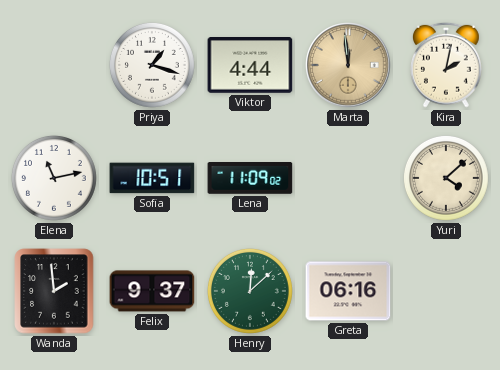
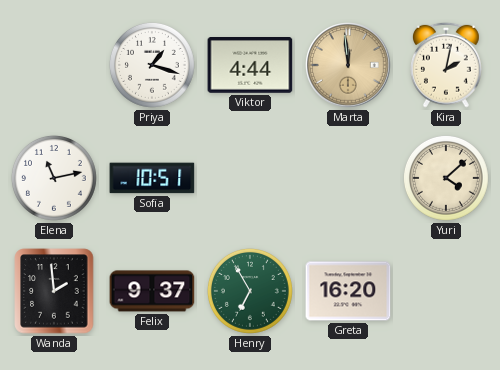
Lena: 11:09 -> none (250, 179)
Henry: 12:08 -> 6:55 (250, 291)
Greta: 06:16 -> 16:20 (348, 291)
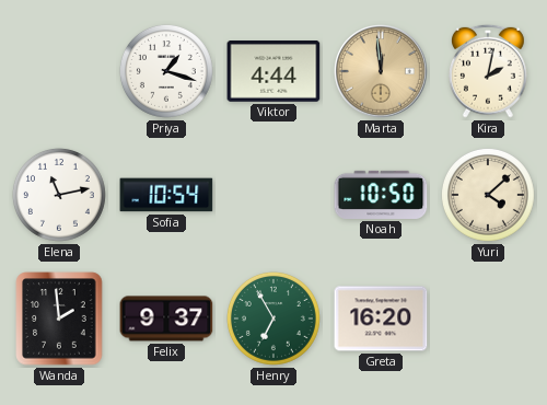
Sofia: 10:51 -> 10:54 (166, 195)
Noah: none -> 10:50 (381, 195)
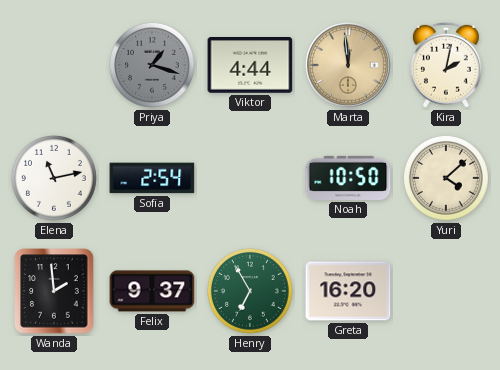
Priya dial: white -> grey (152, 65)
Sofia: 10:54 -> 2:54 (152, 178)
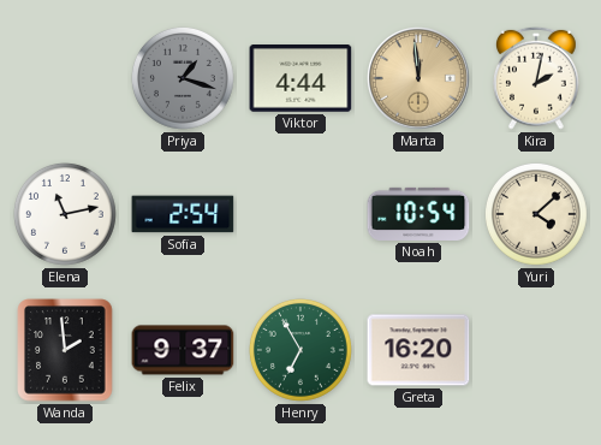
Noah: 10:50 -> 10:54 (418, 214)
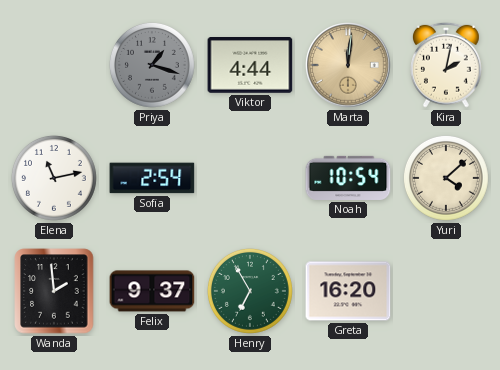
Marta: 11:59 -> 12:01 (348, 65)
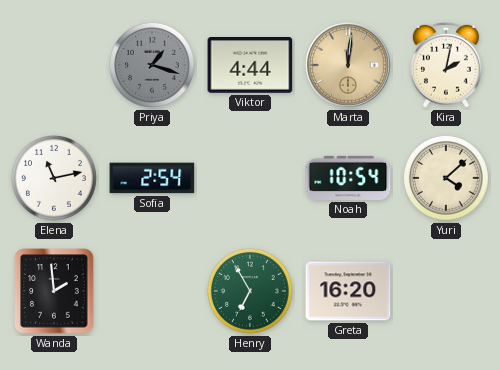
Felix: 9:37 -> none (152, 291)
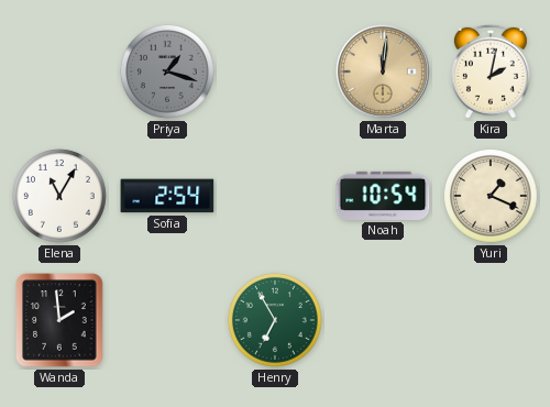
Viktor: 4:44 -> none (250, 66)
Elena: 11:13 -> 11:05 (59, 196)
Yuri: 4:08 -> 1:19 (491, 196)
Greta: 16:20 -> none (348, 291)
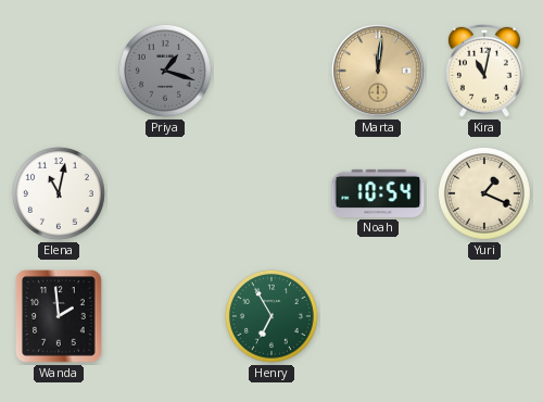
Kira: 2:02 -> 11:02 (484, 71)
Elena: 11:05 -> 11:02 (59, 193)
Sofia: 2:54 -> none (167, 196)
